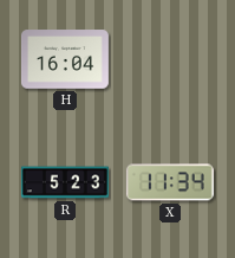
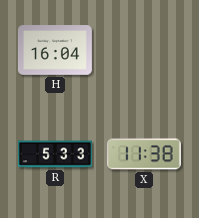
R: 5:23 -> 5:33 (56, 154)
X: 11:34 -> 11:38 (144, 154)
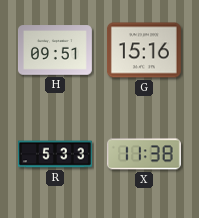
H: 16:04 -> 09:51 (55, 50)
G: none -> 15:16 (144, 50)
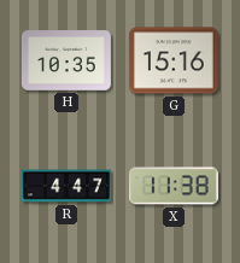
H: 09:51 -> 10:35 (66, 60)
R: 5:33 -> 4:47 (68, 186)
